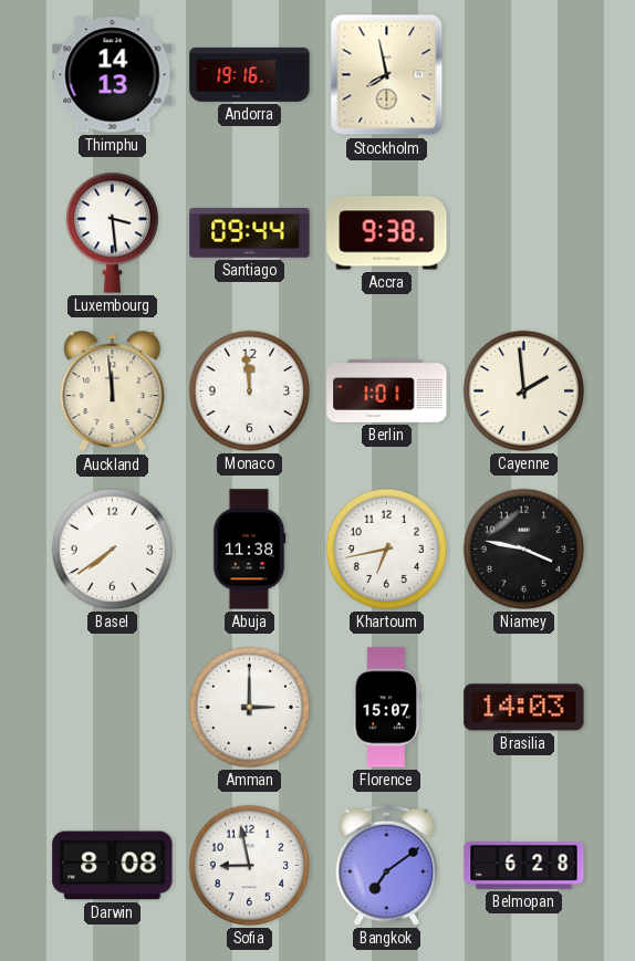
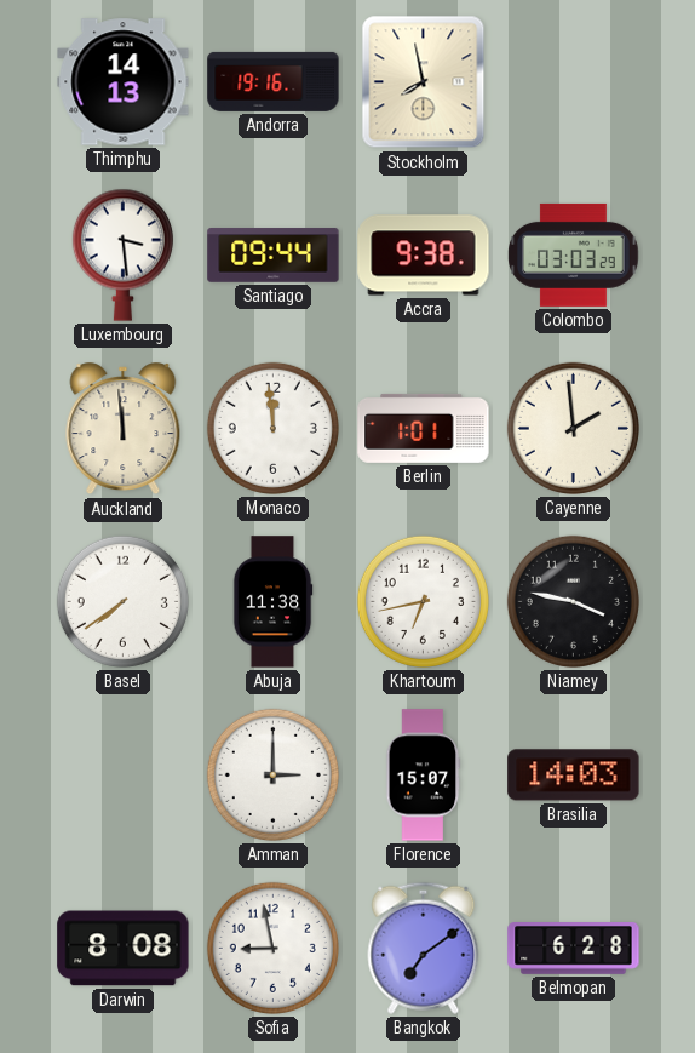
Colombo: none -> 03:03 (574, 254)
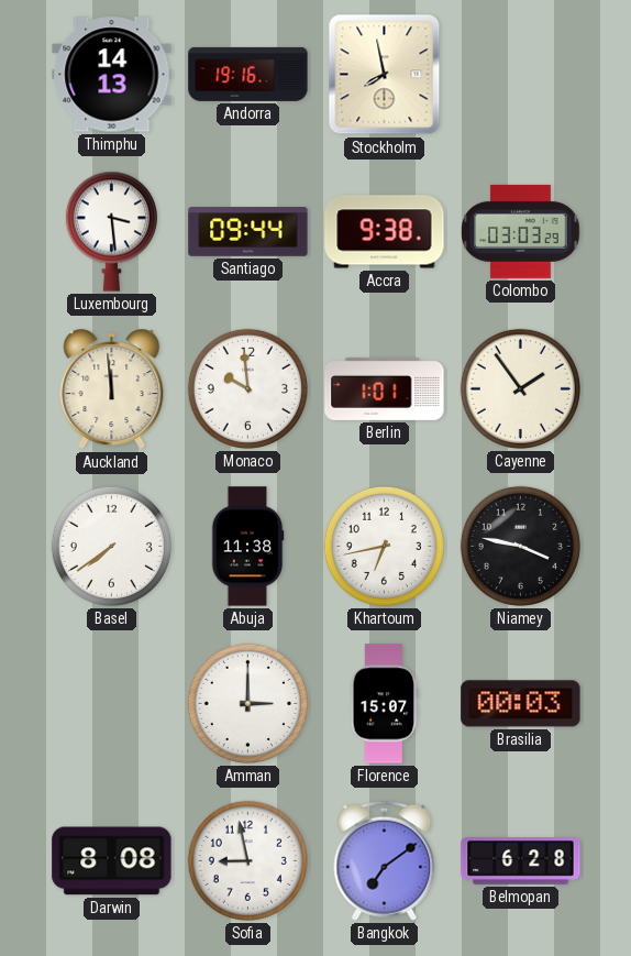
Monaco: 11:59 -> 9:59 (247, 388)
Cayenne: 1:59 -> 1:54 (520, 388)
Brasilia: 14:03 -> 00:03 (521, 704)
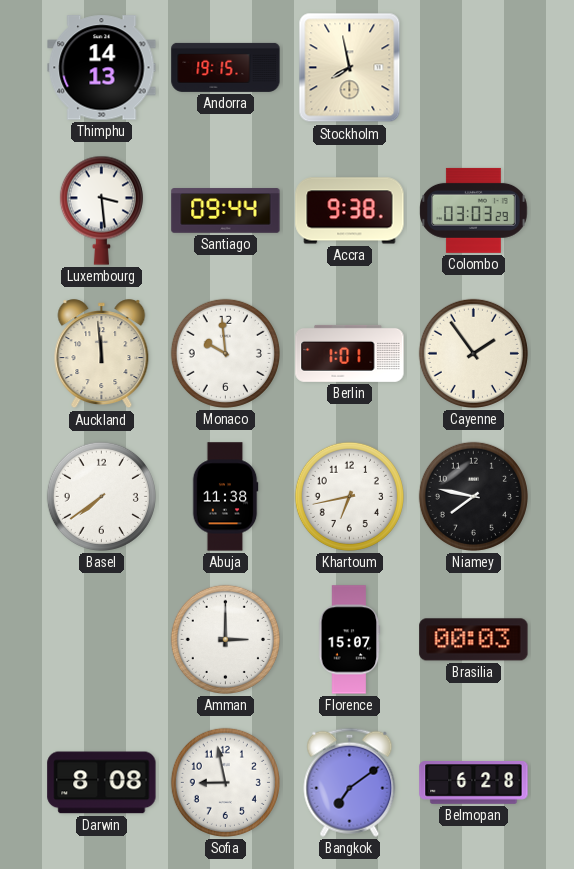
Andorra: 19:16 -> 19:15 (226, 67)
Niamey: 3:47 -> 7:47 (473, 496)
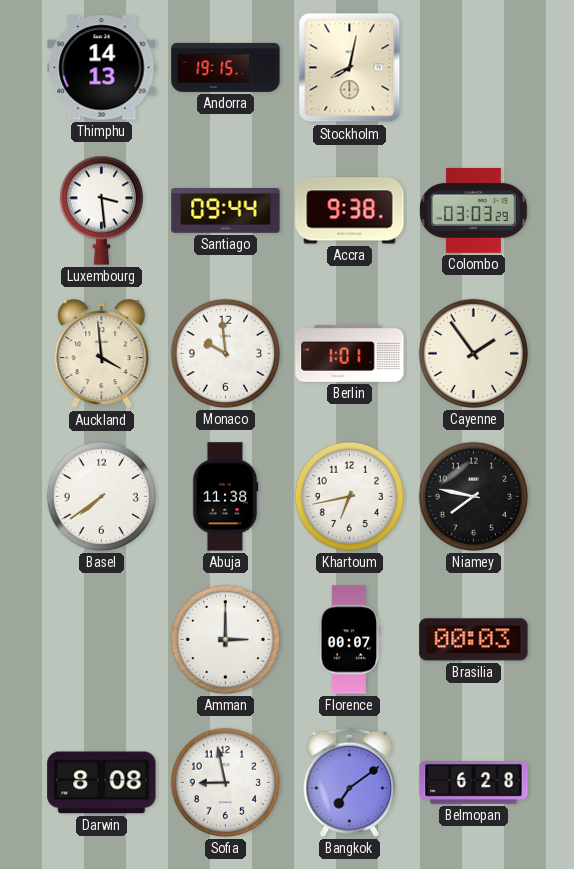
Stockholm: 7:58 -> 8:02 (350, 68)
Auckland: 11:59 -> 3:59 (102, 354)
Florence: 15:07 -> 00:07 (350, 640)
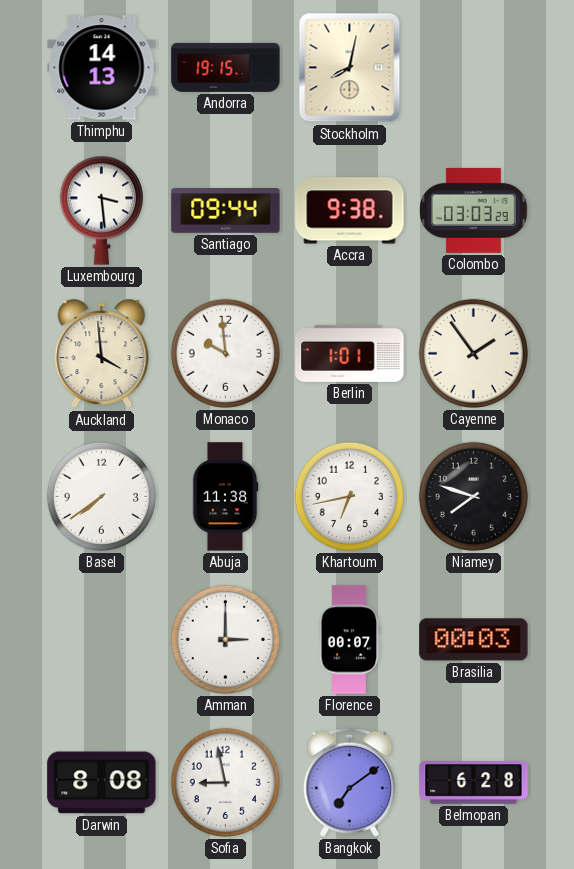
Niamey: 7:47 -> 7:48 (473, 496)
